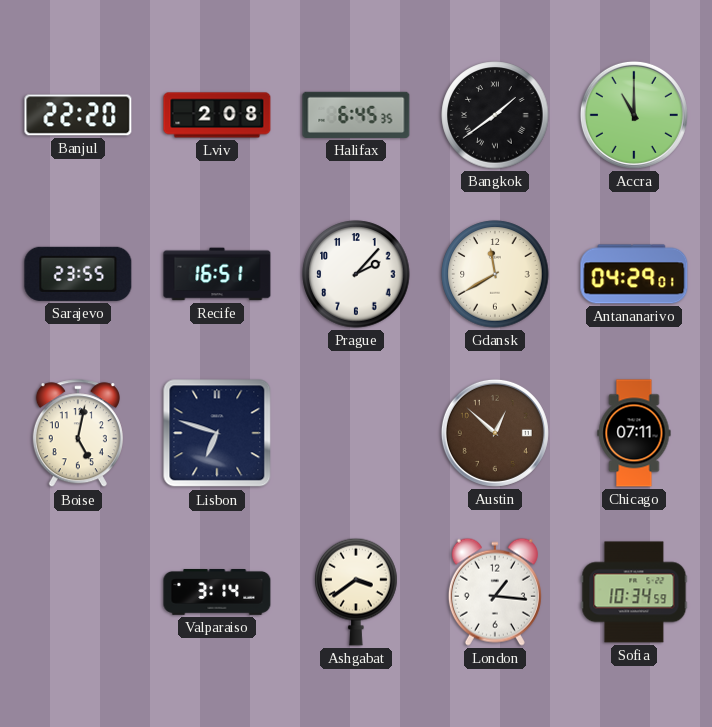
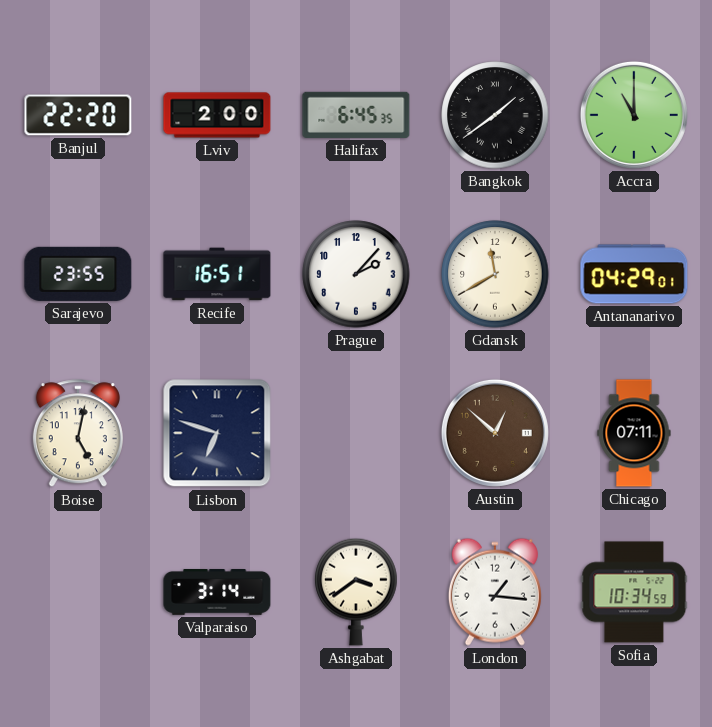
Lviv: 2:08 -> 2:00 (217, 115)
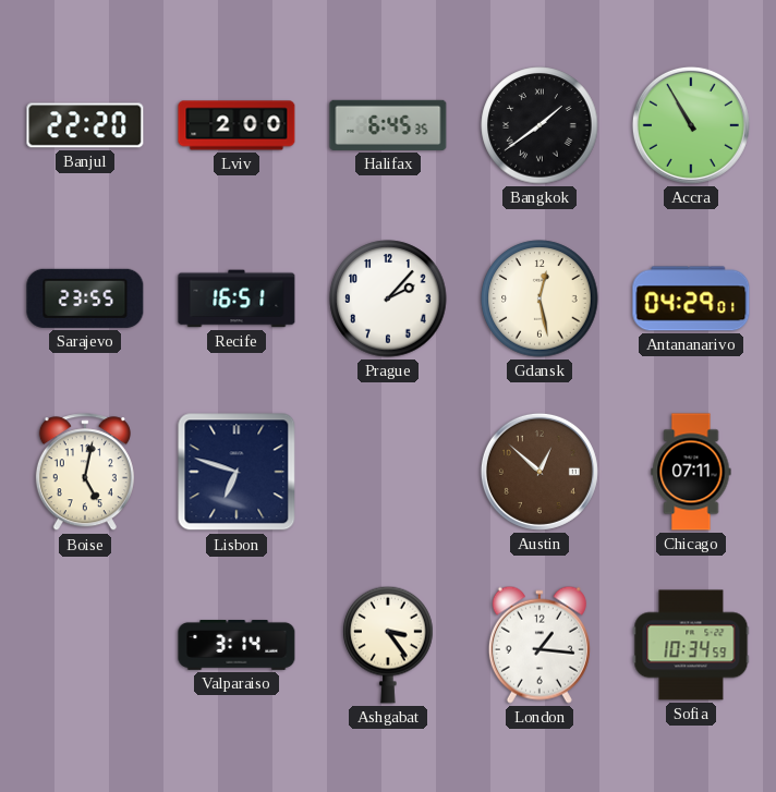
Accra: 11:00 -> 10:55 (691, 125)
Gdansk: 11:40 -> 12:28 (539, 298)
Ashgabat: 3:39 -> 3:24 (388, 645)
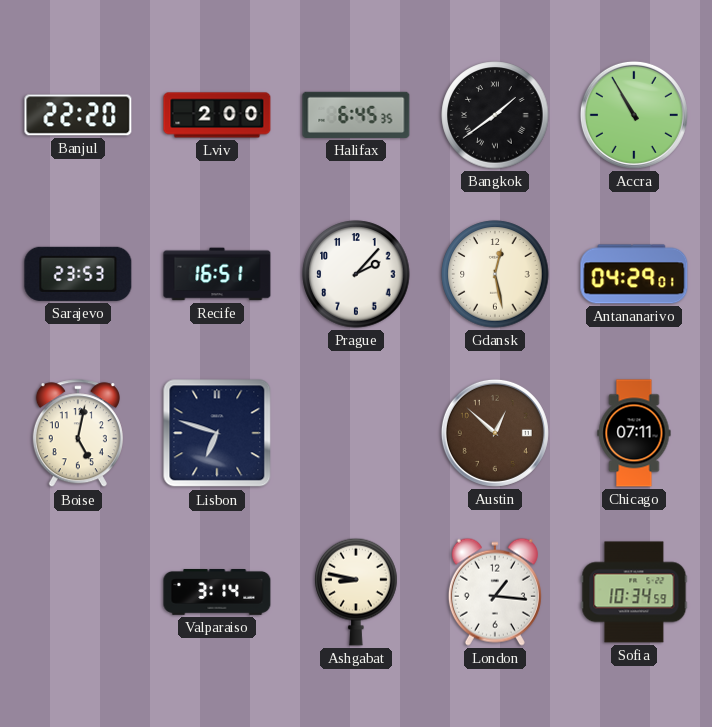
Sarajevo: 23:55 -> 23:53 (78, 274)
Ashgabat: 3:24 -> 8:47 (356, 592)
